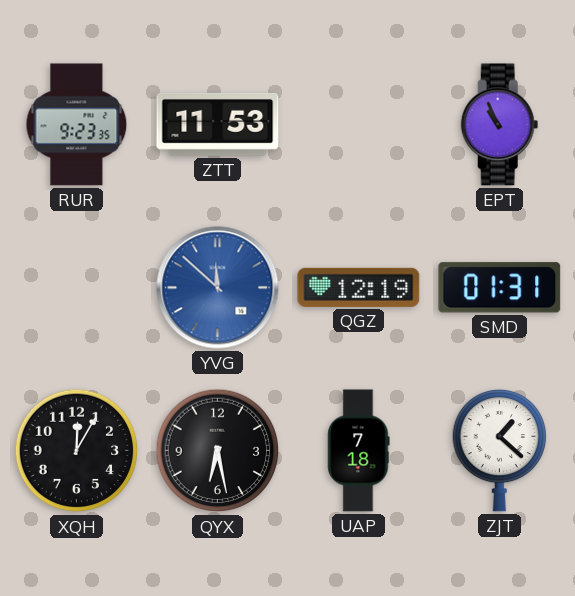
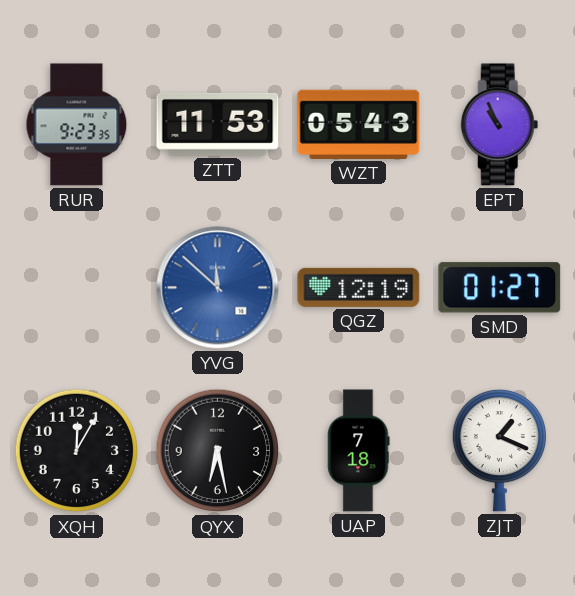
WZT: none -> 05:43 (359, 124)
SMD: 01:31 -> 01:27 (500, 288)
ZJT: 1:22 -> 1:19 (499, 450)
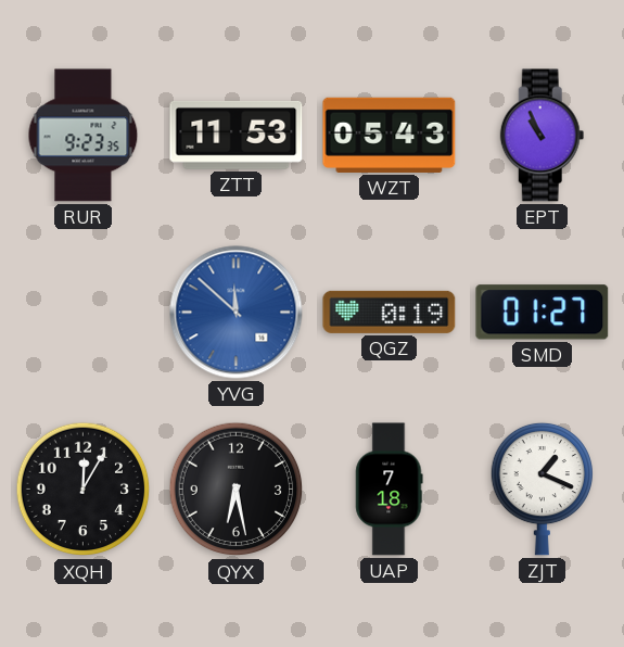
QGZ: 12:19 -> 0:19 (390, 312)
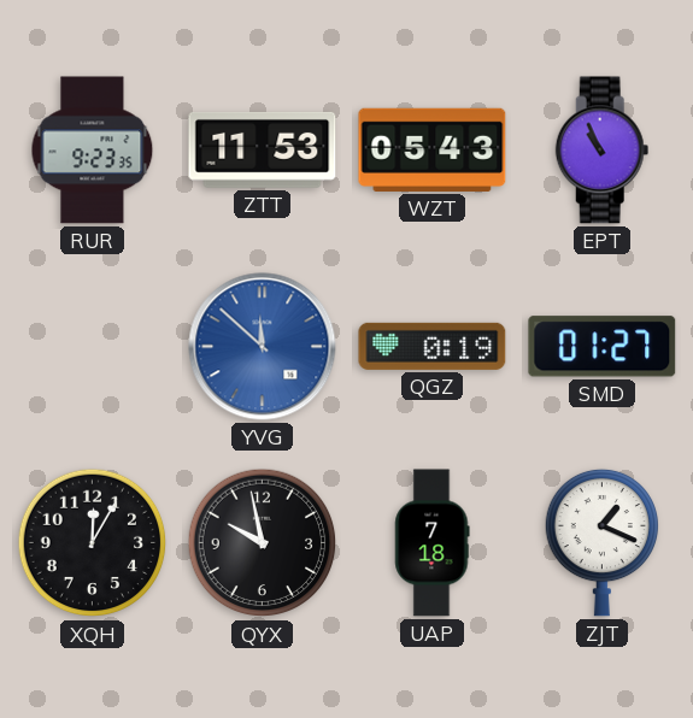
QYX: 6:28 -> 9:58 (263, 543)
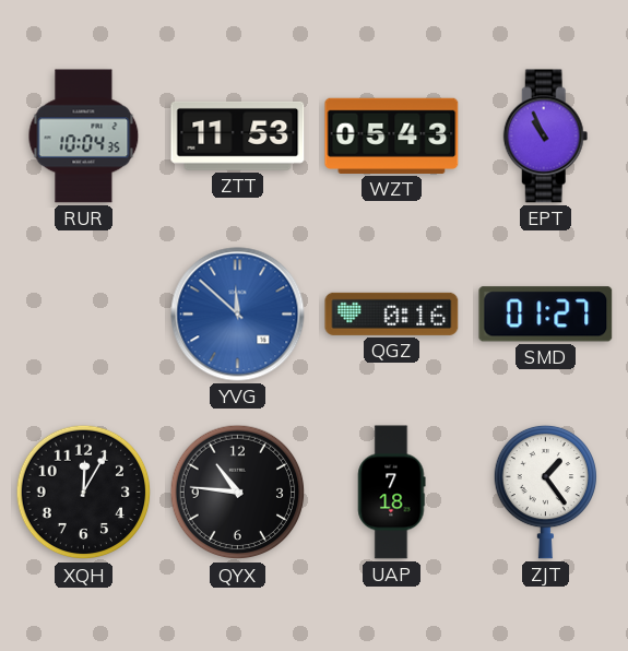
RUR: 9:23 -> 10:04 (84, 137)
QGZ: 0:19 -> 0:16 (392, 313)
QYX: 9:58 -> 10:46 (238, 493)
ZJT: 1:19 -> 1:24 (545, 492)
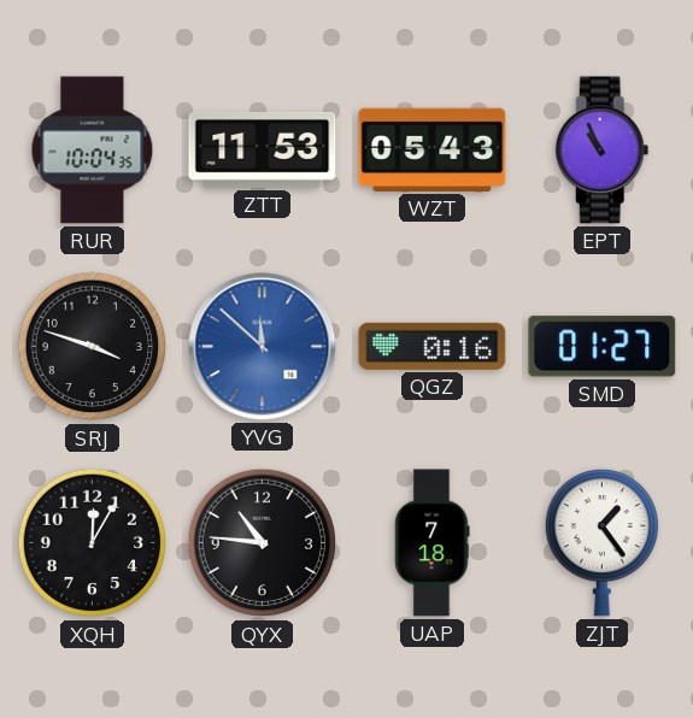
SRJ: none -> 3:48 (93, 347)
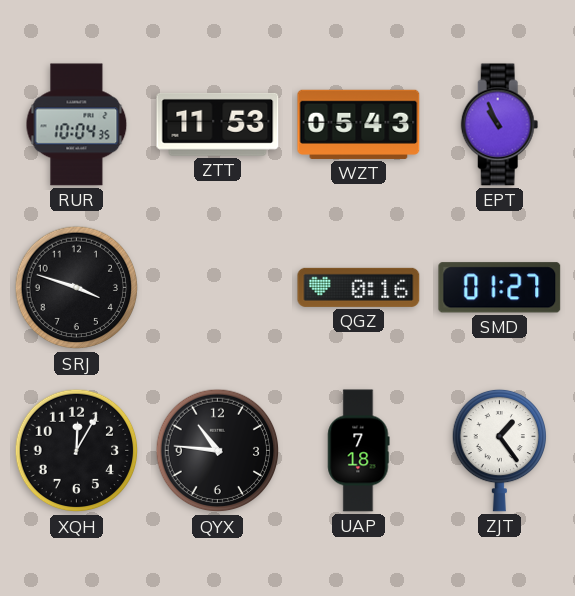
YVG: 11:52 -> none (263, 347)
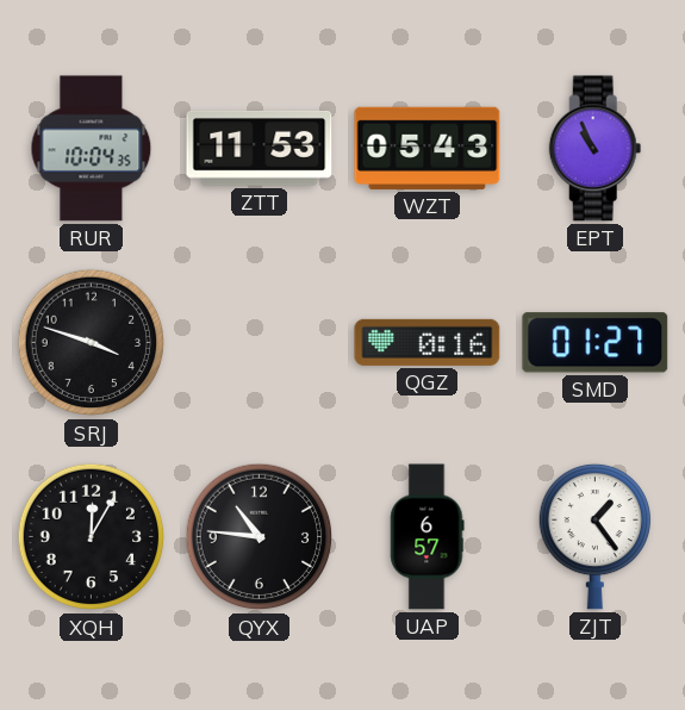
UAP: 7:18 -> 6:57 (428, 537)
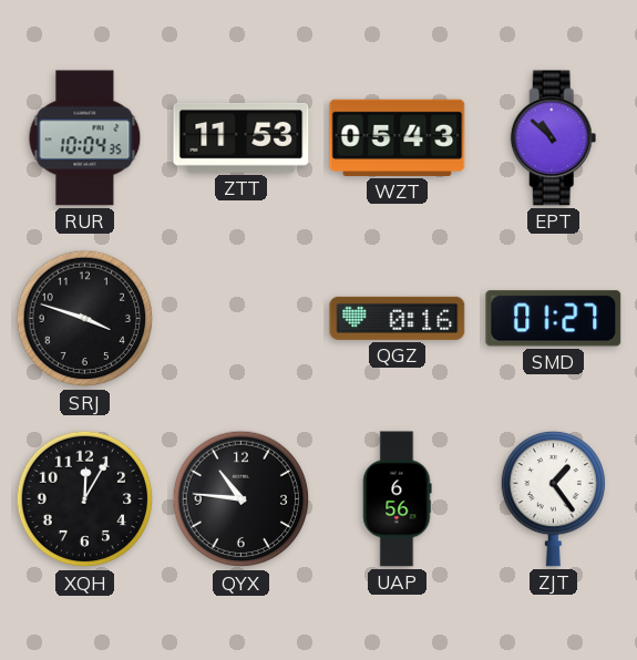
EPT: 10:56 -> 10:52 (554, 138)
UAP: 6:57 -> 6:56 (398, 499)
